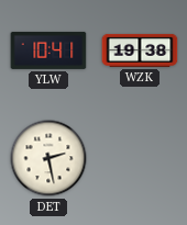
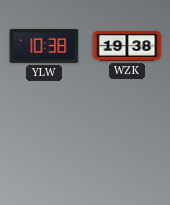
YLW: 10:41 -> 10:38 (44, 46)
DET: 2:28 -> none (48, 158)
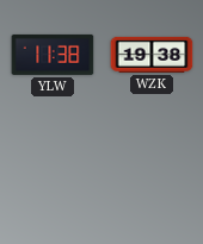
YLW: 10:38 -> 11:38 (53, 55)
